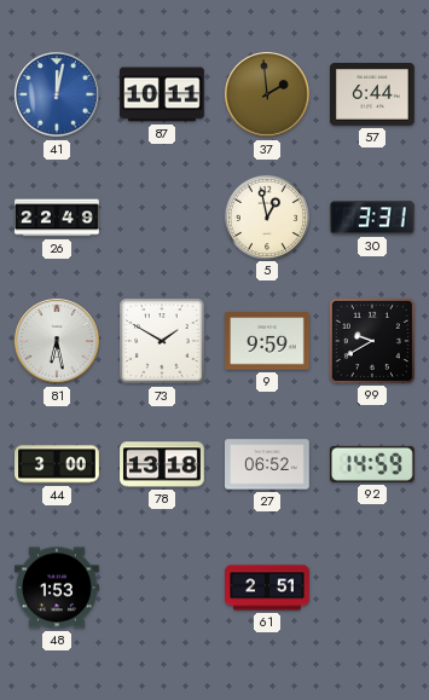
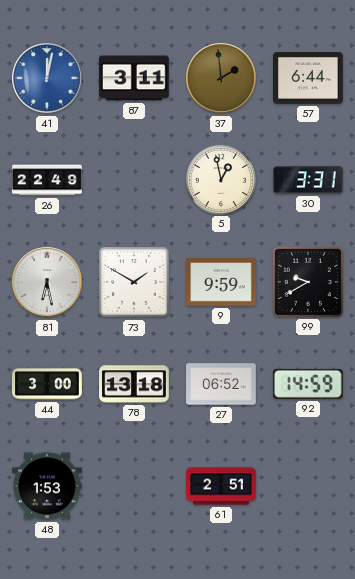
87: 10:11 -> 3:11 (135, 78)
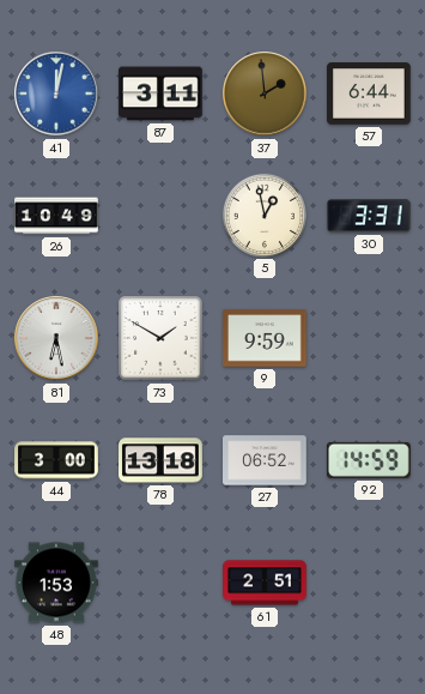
26: 22:49 -> 10:49 (56, 216)
99: 9:40 -> none (308, 282)
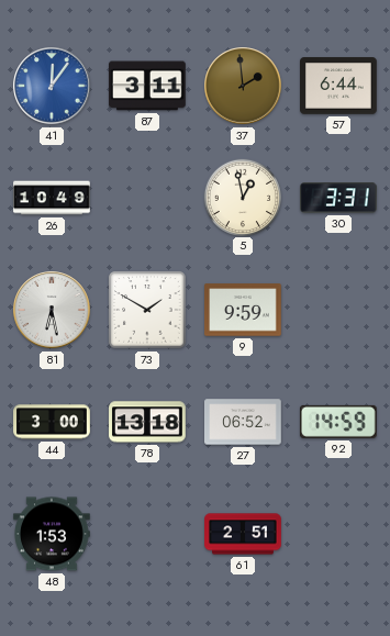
41: 12:02 -> 12:06 (52, 86)
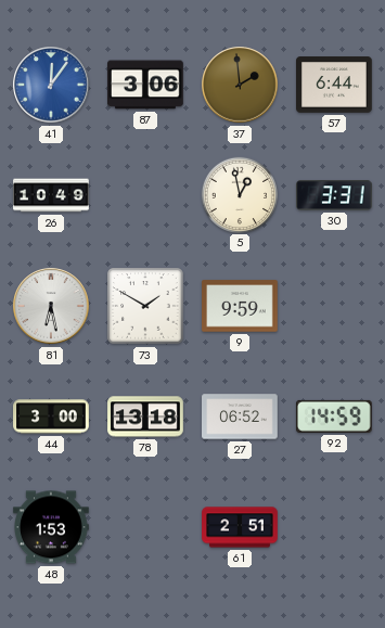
87: 3:11 -> 3:06 (146, 85)
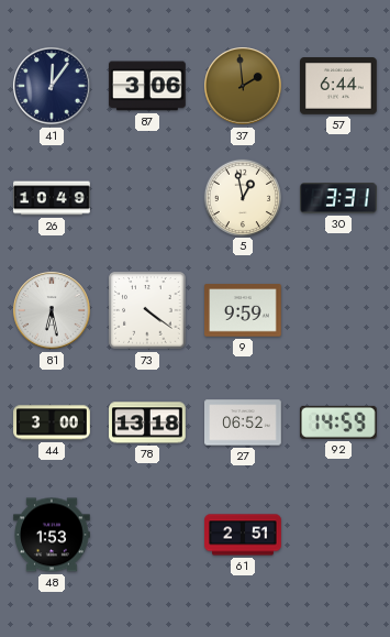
41 dial: blue -> navy (52, 86)
73: 1:50 -> 4:21 (147, 310)
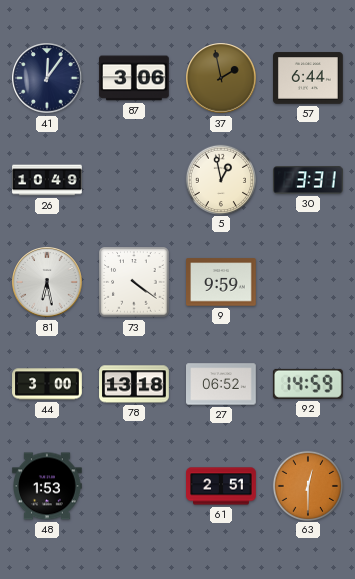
37: 1:59 -> 1:58 (221, 78)
63: none -> 12:30 (307, 485)
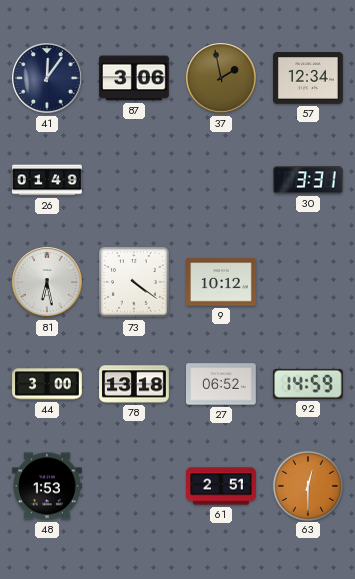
57: 6:44 -> 12:34 (309, 78)
26: 10:49 -> 01:49 (47, 180)
5: 12:58 -> none (220, 179)
9: 9:59 -> 10:12 (222, 282)
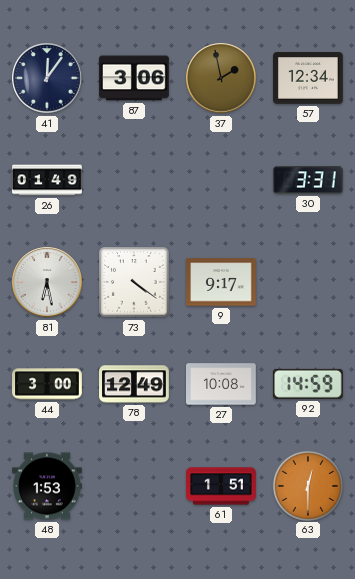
9: 10:12 -> 9:17 (222, 282)
78: 13:18 -> 12:49 (134, 384)
27: 06:52 -> 10:08 (221, 384)
61: 2:51 -> 1:51 (221, 486)
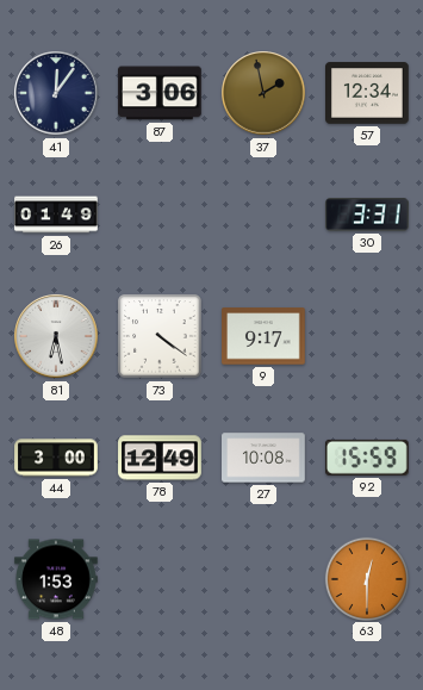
92: 14:59 -> 15:59 (367, 458)
61: 1:51 -> none (221, 486)
